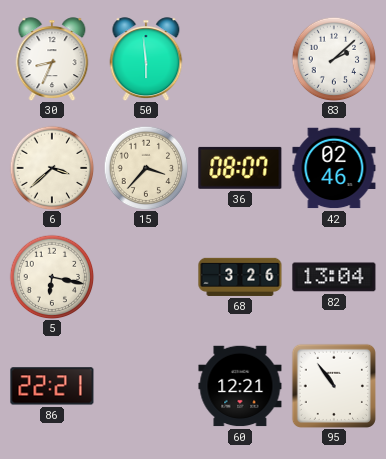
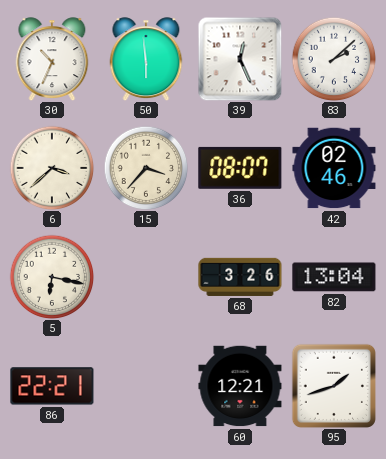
30: 8:34 -> 10:34 (52, 59)
39: none -> 12:26 (240, 59)
95: 10:54 -> 1:42 (334, 386)
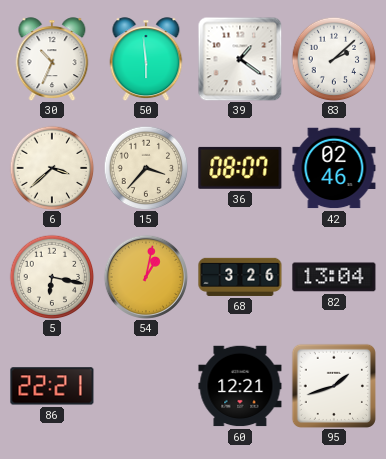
39: 12:26 -> 1:21 (240, 59)
54: none -> 1:02 (146, 277)
